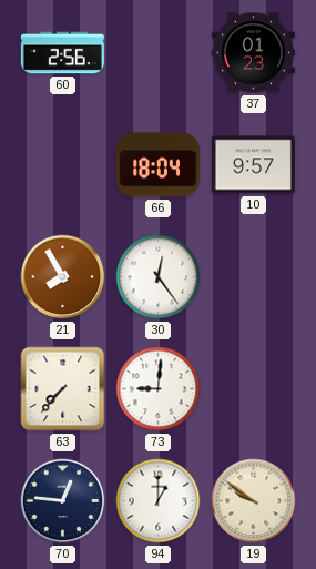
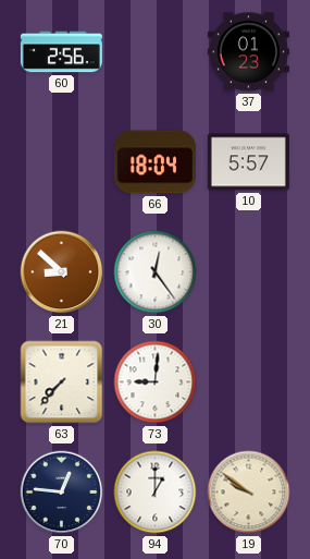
10: 9:57 -> 5:57 (248, 162)
21: 7:55 -> 8:52 (62, 272)
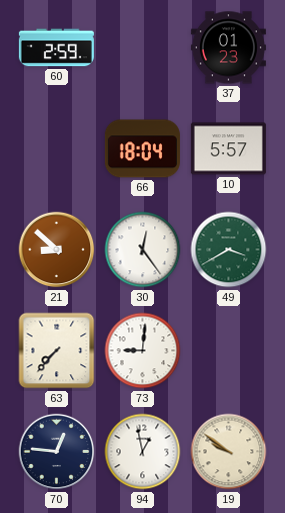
60: 2:56 -> 2:59 (56, 48)
49: none -> 3:40 (229, 250)
94: 1:00 -> 12:58 (143, 452)
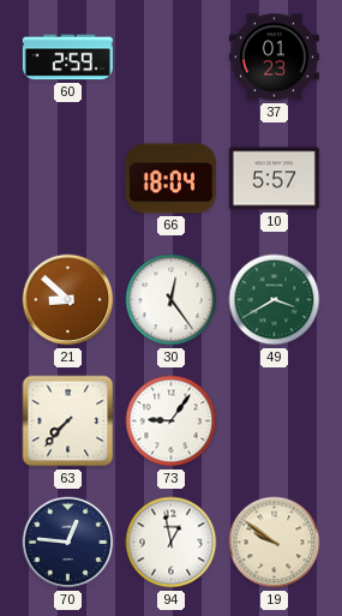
73: 9:01 -> 9:06 (172, 421)
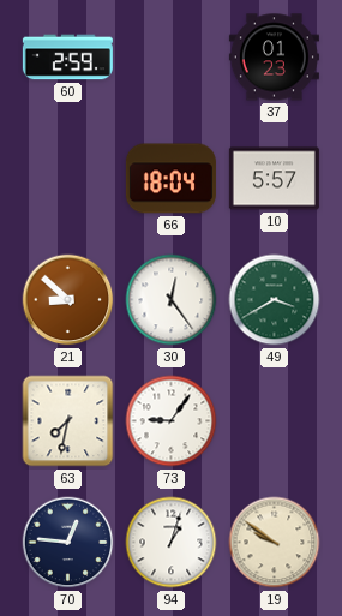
63: 7:37 -> 7:32 (68, 421)
94: 12:58 -> 1:03 (172, 543)
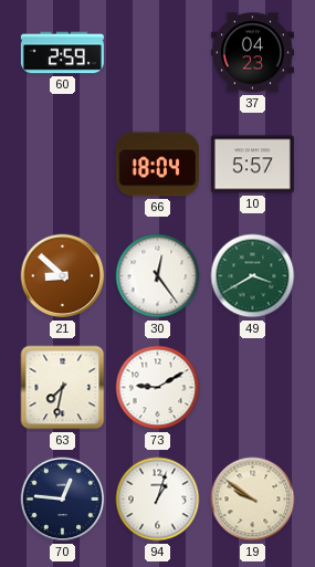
37: 01:23 -> 04:23 (252, 53)
73: 9:06 -> 9:10 (158, 388)
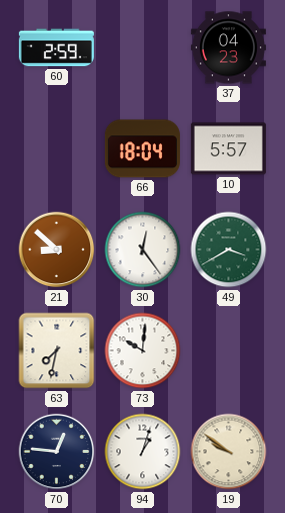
73: 9:10 -> 10:01 (143, 351)
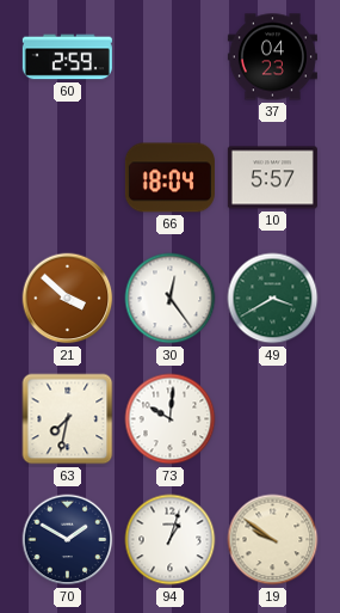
21: 8:52 -> 3:52 (68, 299)
70: 12:46 -> 1:50 (68, 540)
